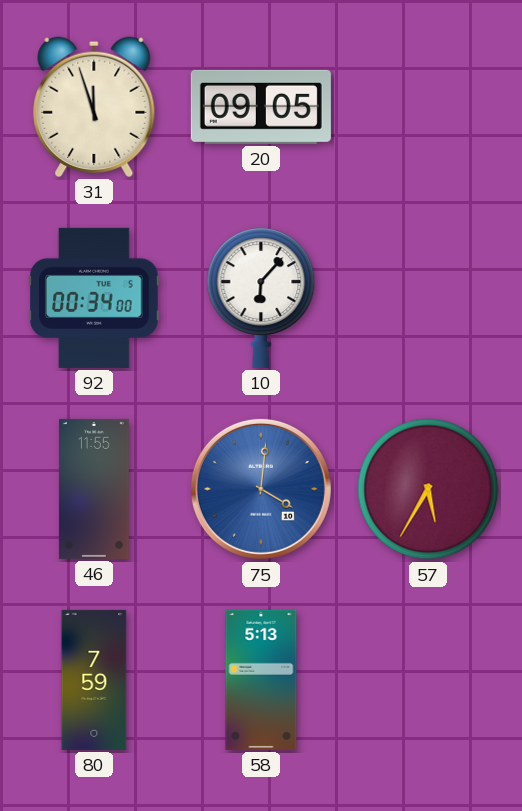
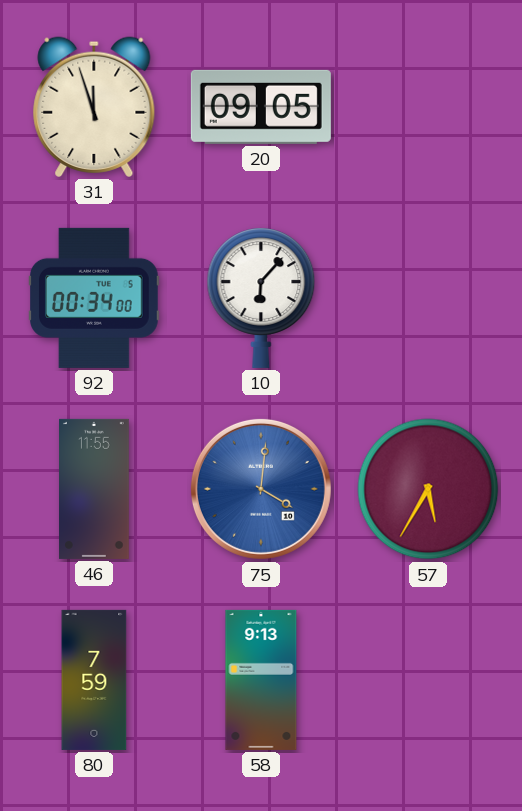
58: 5:13 -> 9:13 (261, 680)
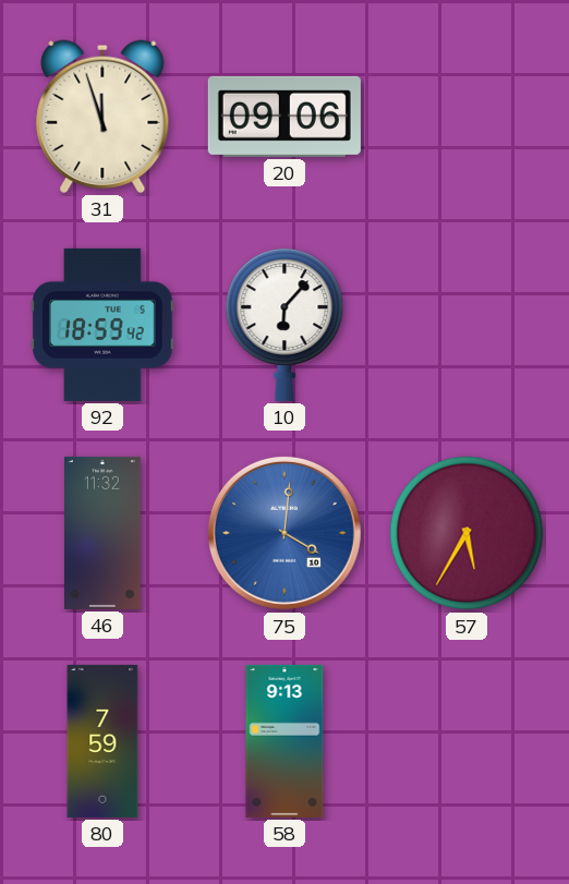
20: 09:05 -> 09:06 (284, 117)
92: 00:34 -> 18:59 (104, 325)
46: 11:55 -> 11:32 (104, 533)
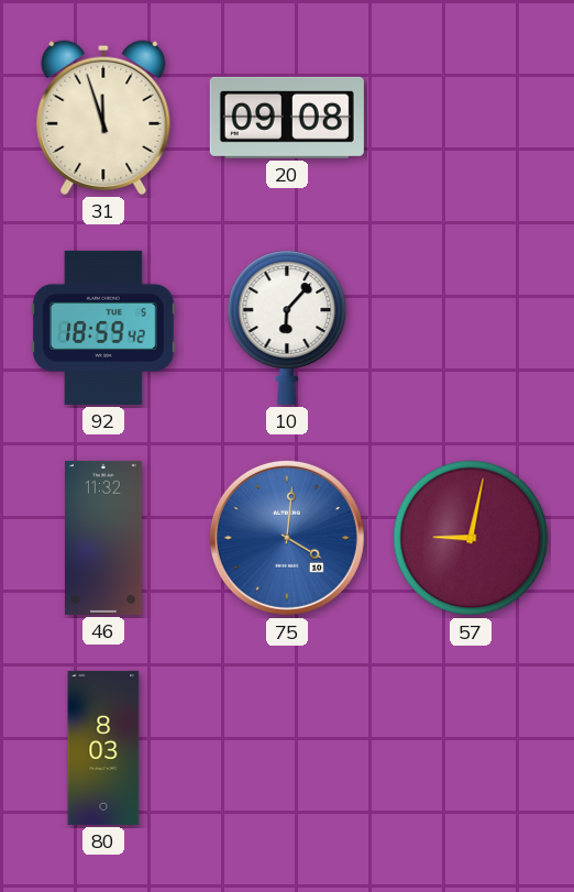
20: 09:06 -> 09:08 (287, 118)
57: 5:35 -> 9:02 (471, 538)
80: 7:59 -> 8:03 (103, 748)
58: 9:13 -> none (284, 741)
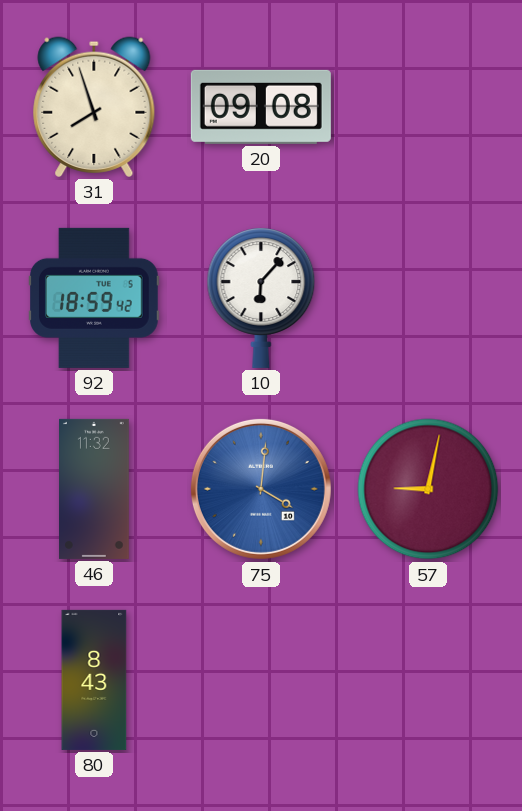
31: 11:57 -> 7:57 (94, 107)
80: 8:03 -> 8:43 (94, 680)
